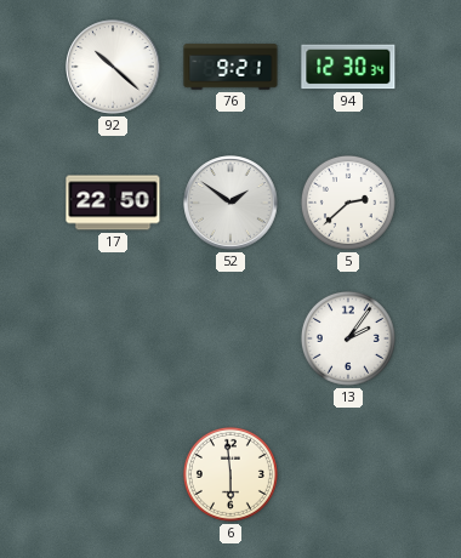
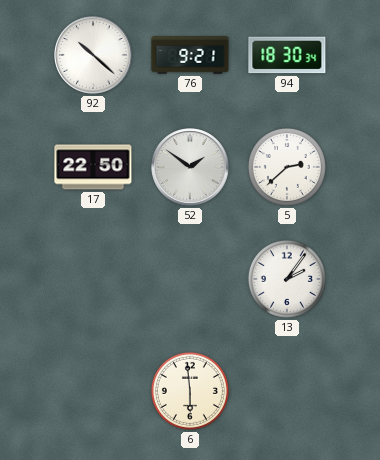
94: 12:30 -> 18:30 (287, 55)
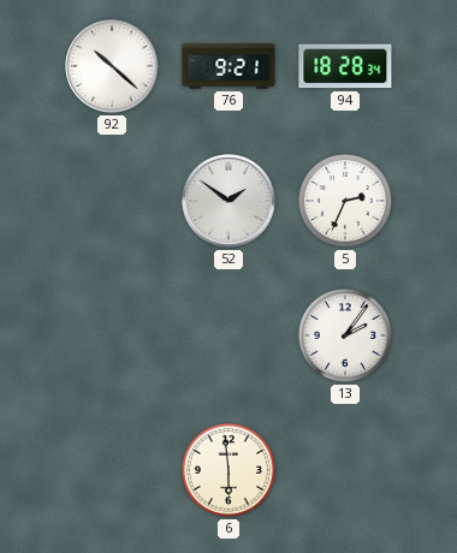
94: 18:30 -> 18:28 (345, 66)
17: 22:50 -> none (93, 167)
5: 2:38 -> 2:34 (345, 201)
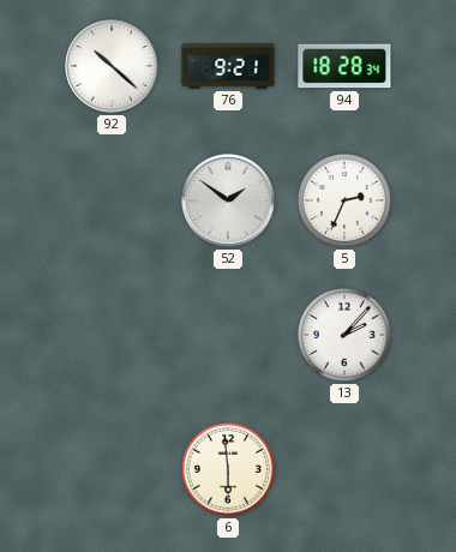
13: 2:06 -> 2:07 (344, 335)
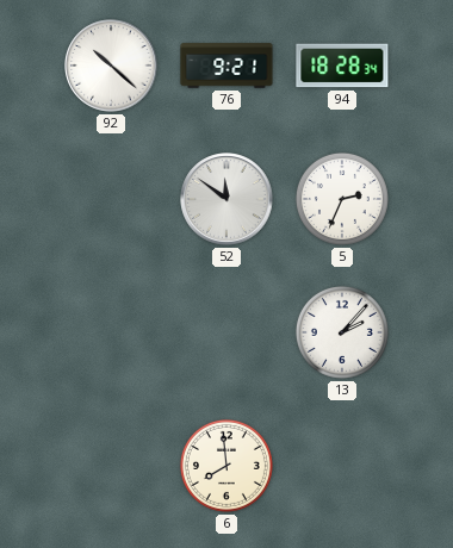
52: 1:51 -> 11:51 (226, 199)
6: 5:59 -> 7:59 (226, 466)
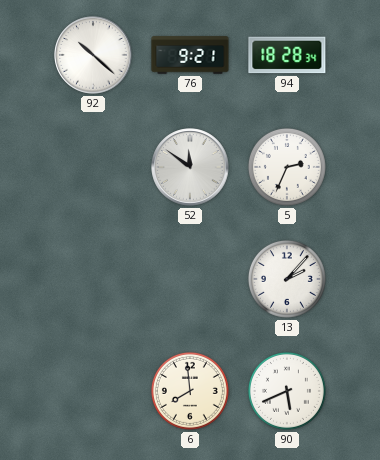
90: none -> 5:41 (287, 391)
